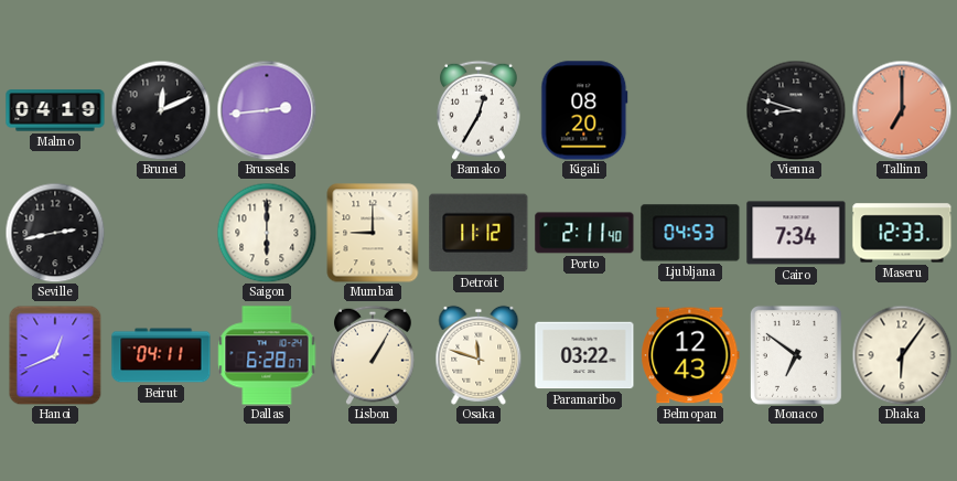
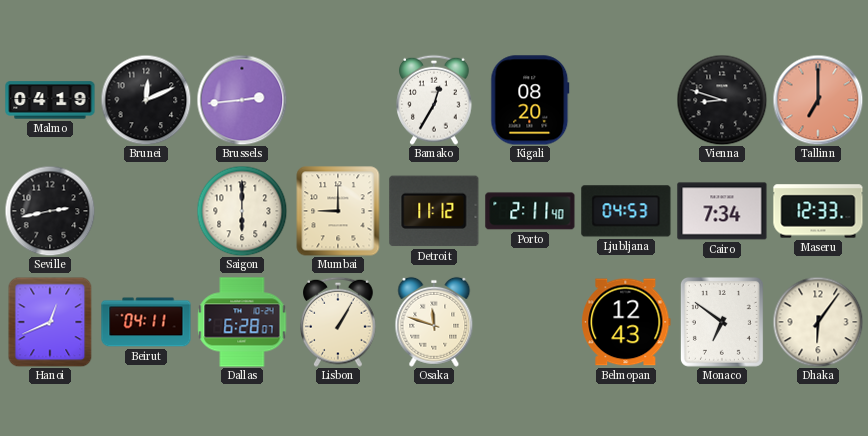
Paramaribo: 03:22 -> none (584, 355)
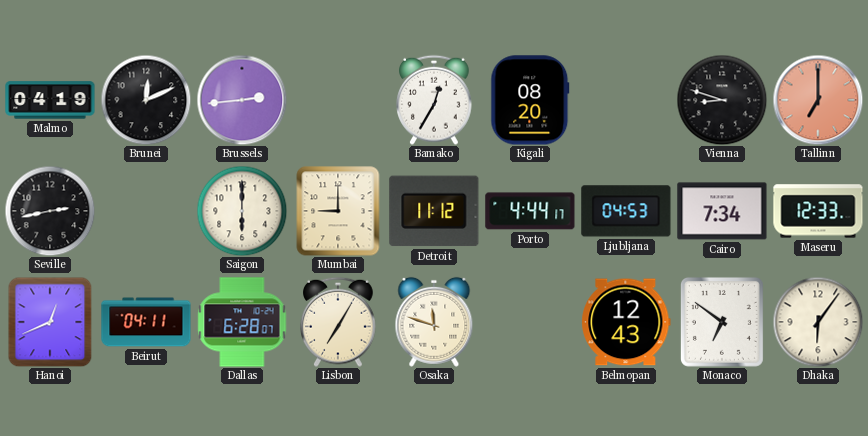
Porto: 2:11 -> 4:44 (530, 211)
Lisbon: 1:05 -> 7:05 (338, 322)
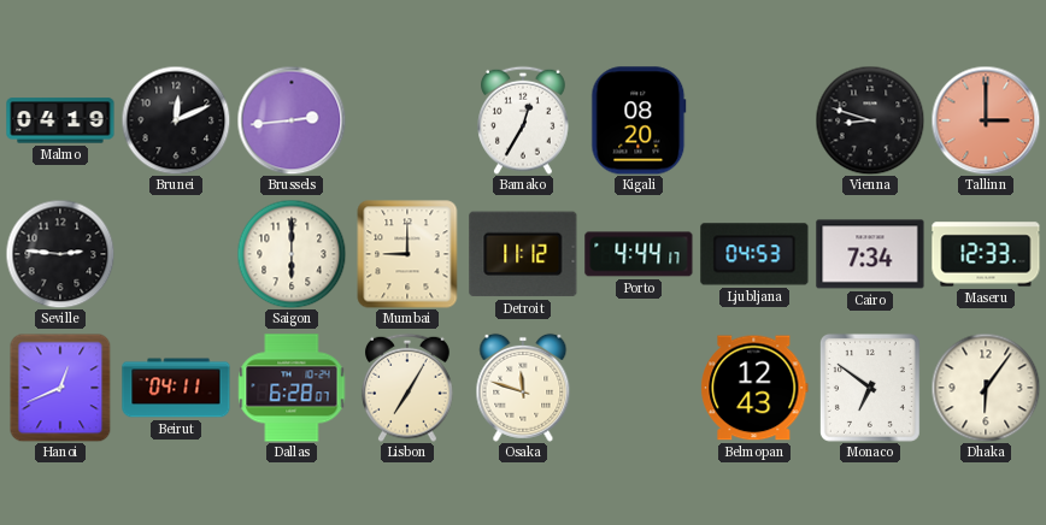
Tallinn: 7:00 -> 3:00 (986, 120)
Seville: 2:43 -> 2:46 (60, 254)
